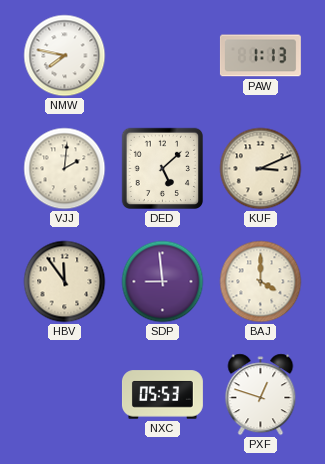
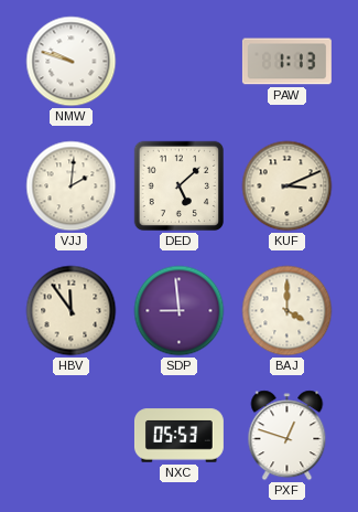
NMW: 7:47 -> 9:48 (72, 62)
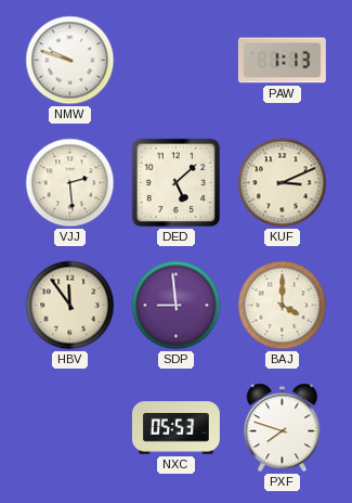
VJJ: 2:01 -> 2:29 (70, 183)
PXF: 12:48 -> 7:48 (283, 428)
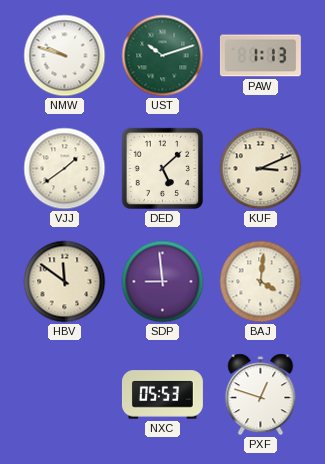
UST: none -> 10:12 (163, 56)
VJJ: 2:29 -> 1:39 (65, 169)
HBV: 11:54 -> 11:51 (65, 282)
BAJ: 4:00 -> 4:01 (261, 282)
PXF: 7:48 -> 12:48 (261, 395)
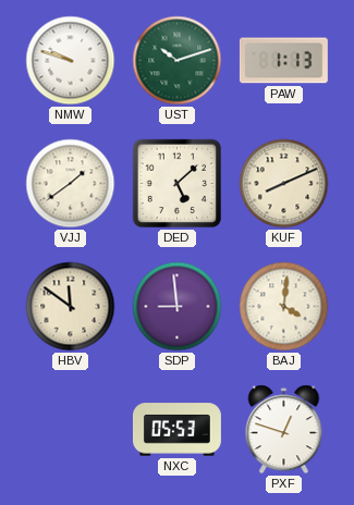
KUF: 3:11 -> 8:11 (284, 184)
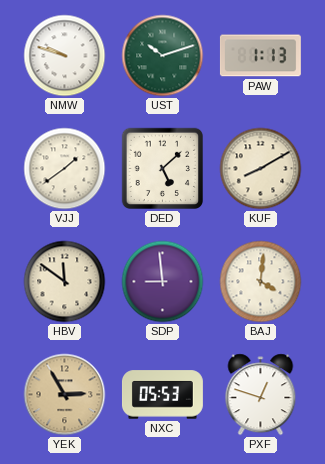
KUF: 8:11 -> 8:10 (261, 169)
YEK: none -> 2:55 (65, 395)
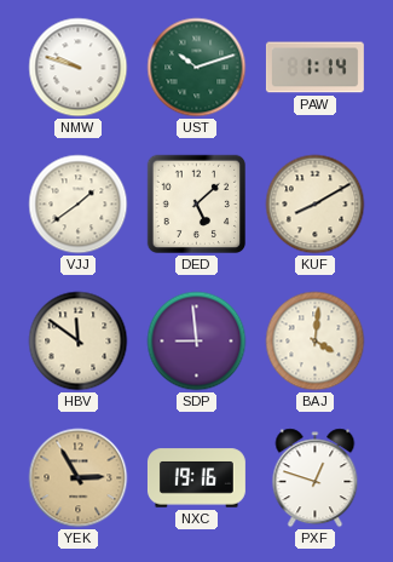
PAW: 1:13 -> 1:14 (314, 68)
NXC: 05:53 -> 19:16 (196, 478)
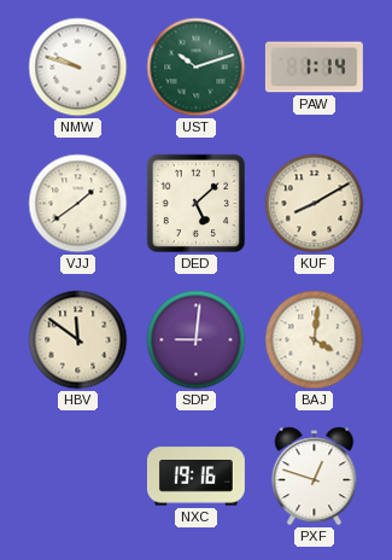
SDP: 8:59 -> 9:01 (197, 340)
YEK: 2:55 -> none (79, 478)
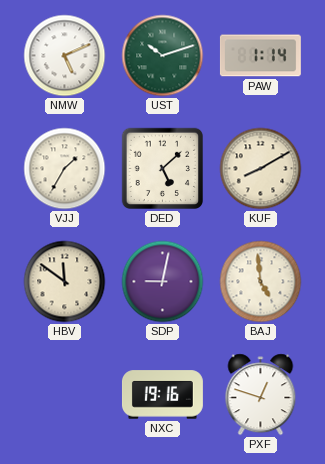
NMW: 9:48 -> 5:11 (65, 56)
VJJ: 1:39 -> 1:35 (65, 169)
SDP: 9:01 -> 9:02 (163, 282)
BAJ: 4:01 -> 4:59 (261, 282)
